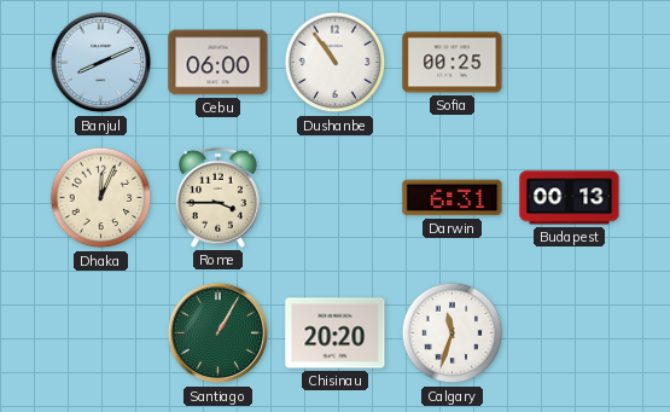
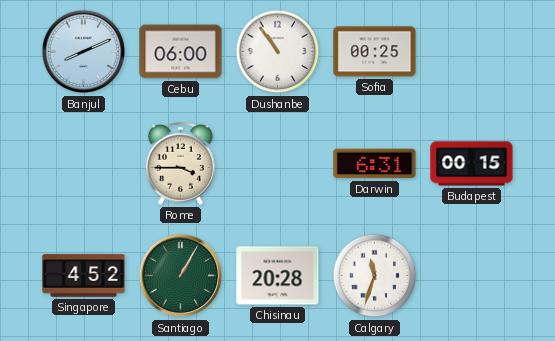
Dhaka: 12:04 -> none (101, 198)
Budapest: 00:13 -> 00:15 (472, 164)
Singapore: none -> 4:52 (84, 276)
Chisinau: 20:20 -> 20:28 (278, 276)
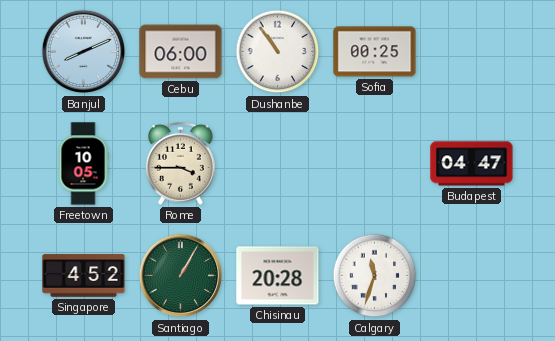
Freetown: none -> 10:05 (83, 164)
Darwin: 6:31 -> none (375, 164)
Budapest: 00:15 -> 04:47 (472, 164)
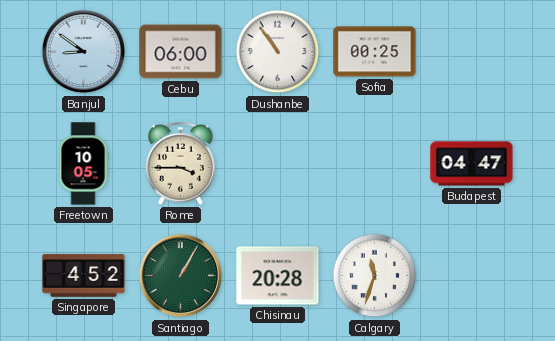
Banjul: 8:11 -> 8:51 (84, 52)
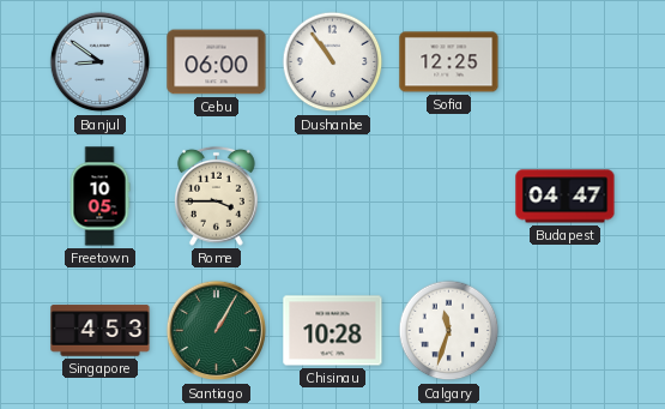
Sofia: 00:25 -> 12:25 (449, 62)
Singapore: 4:52 -> 4:53 (101, 331)
Chisinau: 20:28 -> 10:28 (333, 331)
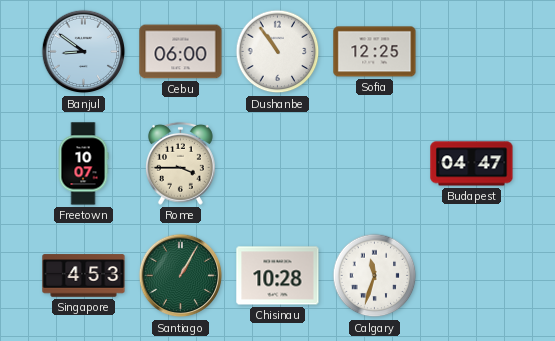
Freetown: 10:05 -> 10:07 (83, 164)
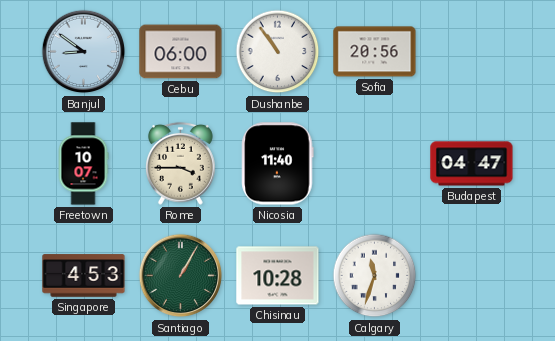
Sofia: 12:25 -> 20:56 (375, 52)
Nicosia: none -> 11:40 (278, 164)
